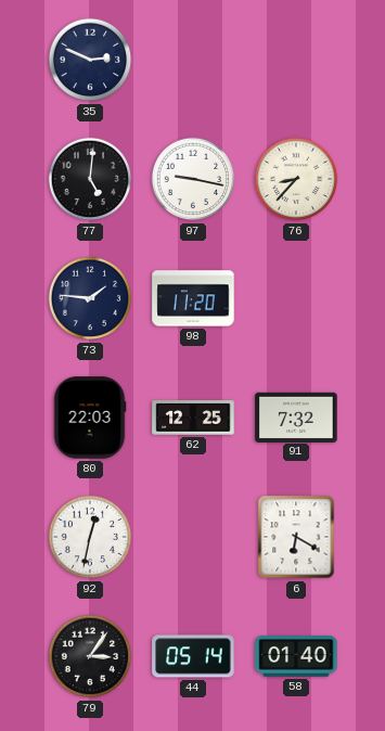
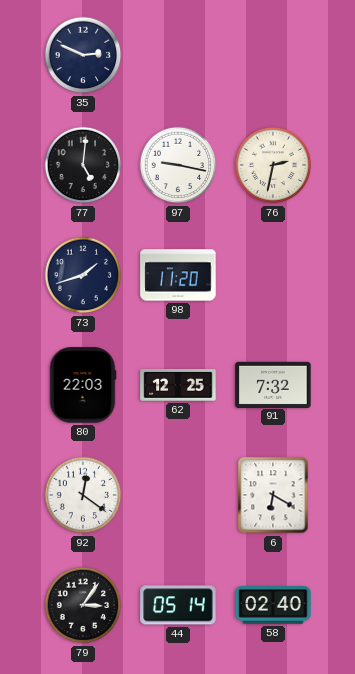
76: 8:37 -> 2:32 (273, 165)
73: 1:46 -> 1:42 (83, 275)
92: 12:32 -> 12:21 (83, 495)
58: 01:40 -> 02:40 (273, 605)
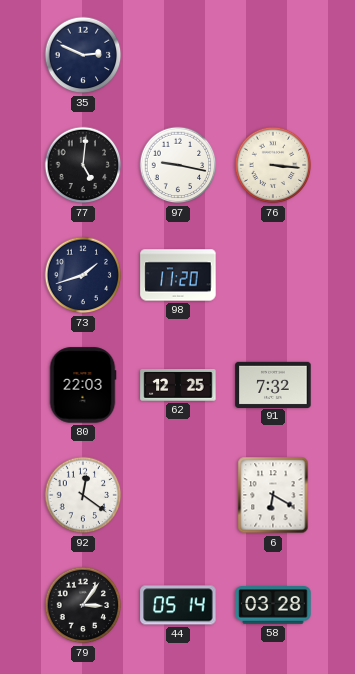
76: 2:32 -> 3:16 (273, 165)
58: 02:40 -> 03:28 (273, 605)
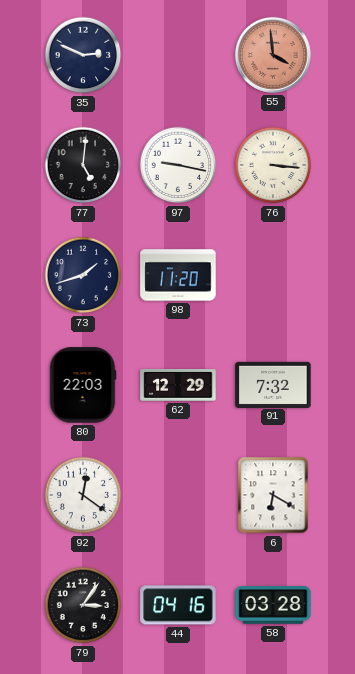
55: none -> 3:59 (273, 55)
62: 12:25 -> 12:29 (178, 385)
44: 05:14 -> 04:16 (178, 605)
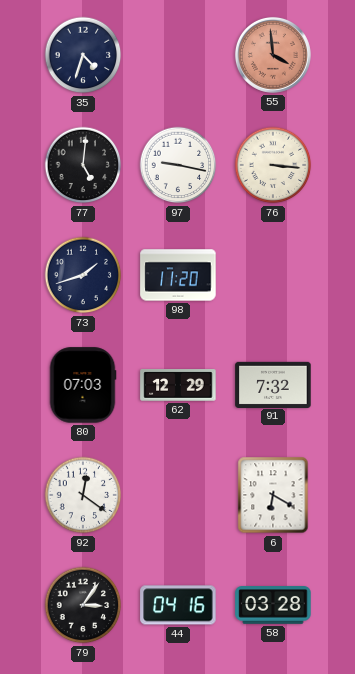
35: 2:49 -> 4:33 (83, 55)
80: 22:03 -> 07:03 (83, 385)
